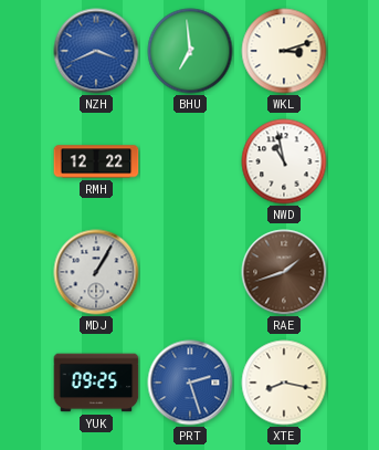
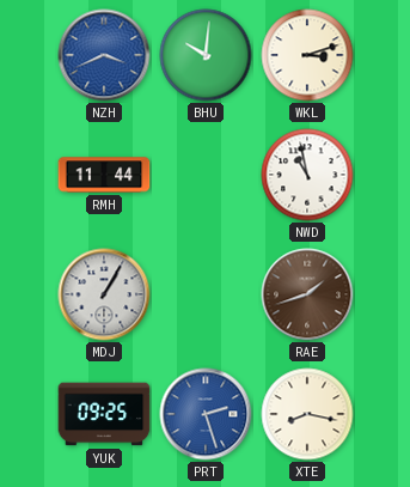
BHU: 6:59 -> 10:01 (206, 55)
RMH: 12:22 -> 11:44 (104, 175)
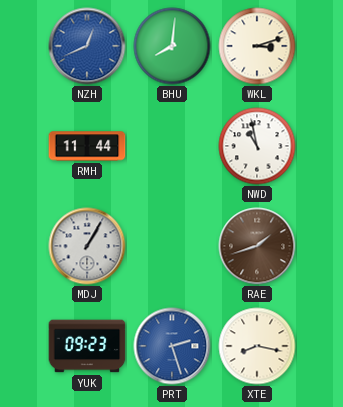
NZH: 3:41 -> 12:41 (87, 46)
BHU: 10:01 -> 8:01 (172, 46)
YUK: 09:25 -> 09:23 (87, 346)
